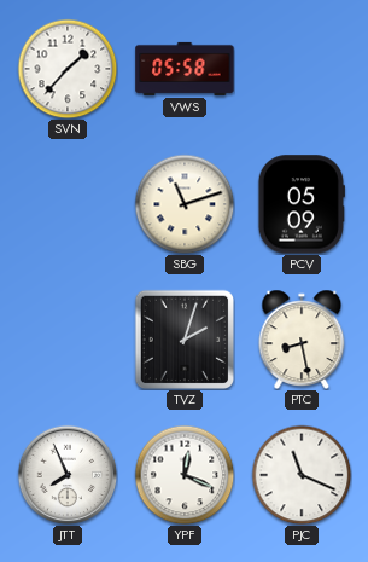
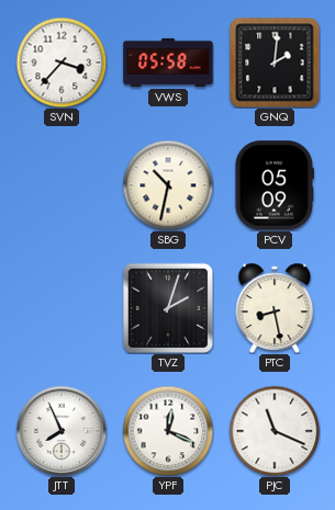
SVN: 1:37 -> 3:37 (62, 63)
GNQ: none -> 2:01 (275, 63)
SBG: 11:12 -> 10:32 (168, 185)
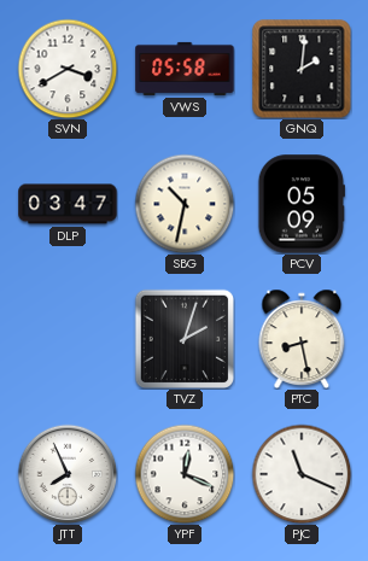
SVN: 3:37 -> 3:40 (68, 69)
DLP: none -> 03:47 (68, 204)
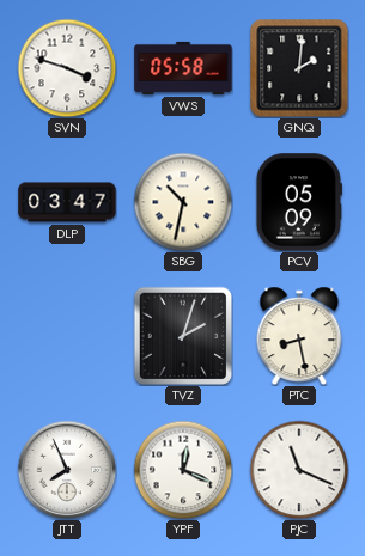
SVN: 3:40 -> 3:48 (67, 68)
